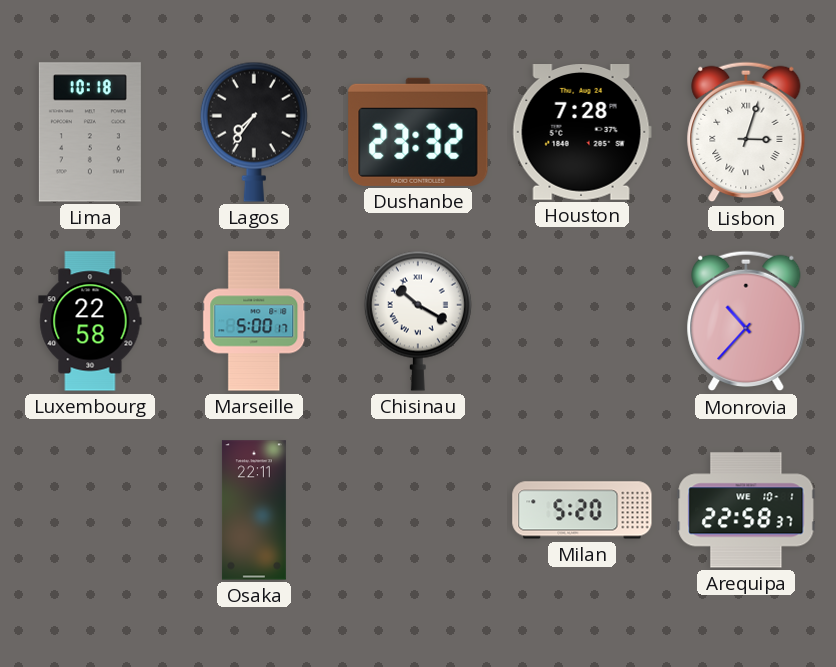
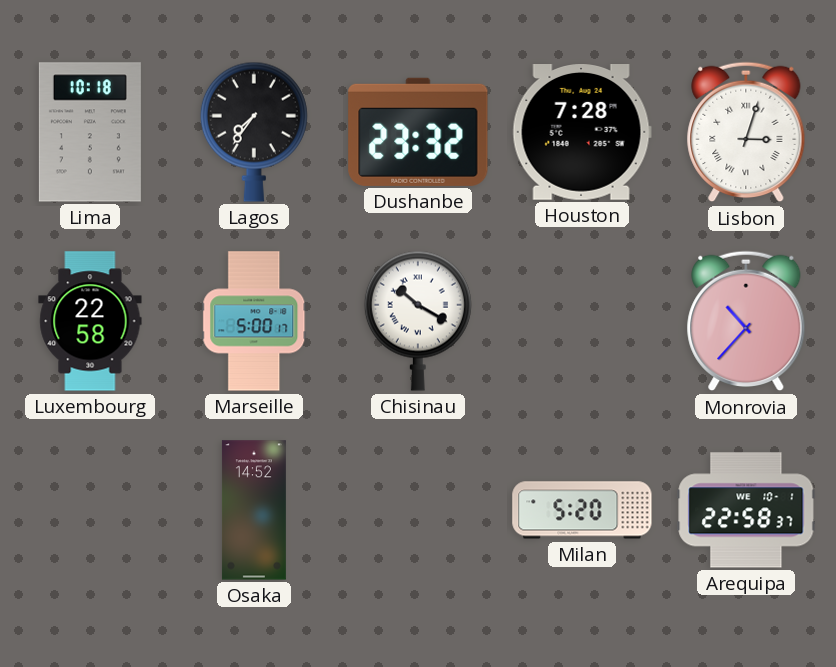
Osaka: 22:11 -> 14:52 (254, 510)
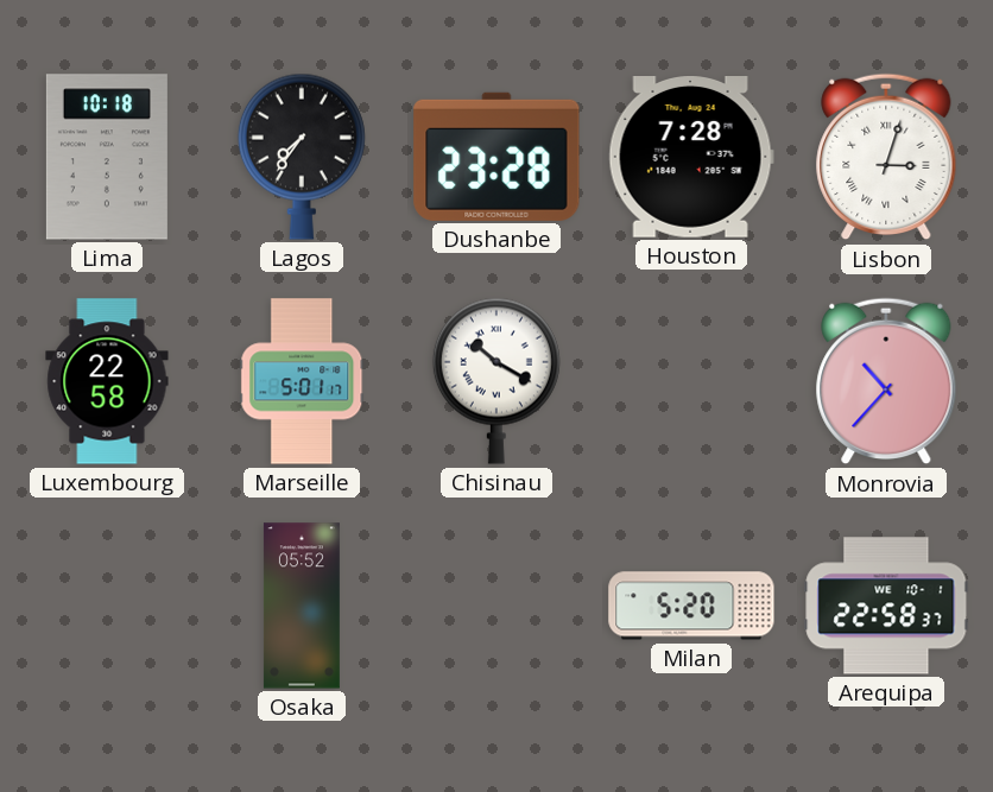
Dushanbe: 23:32 -> 23:28 (496, 157)
Marseille: 5:00 -> 5:01 (302, 381)
Osaka: 14:52 -> 05:52 (302, 606)
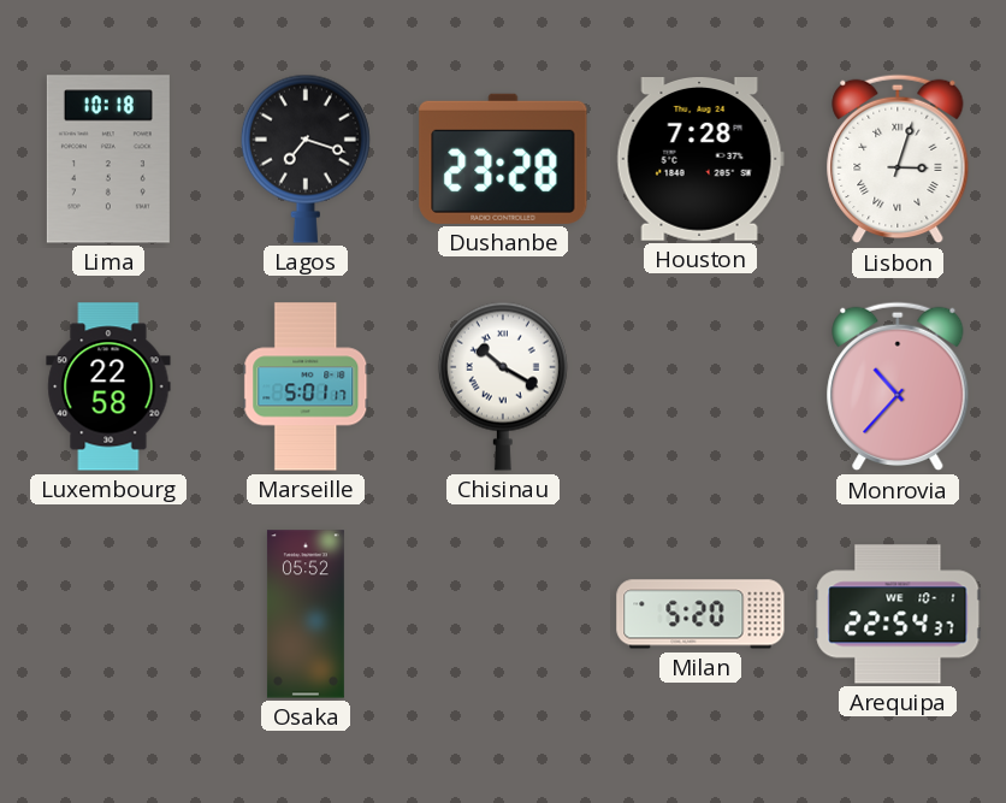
Lagos: 7:36 -> 7:18 (306, 159)
Arequipa: 22:58 -> 22:54 (898, 614)
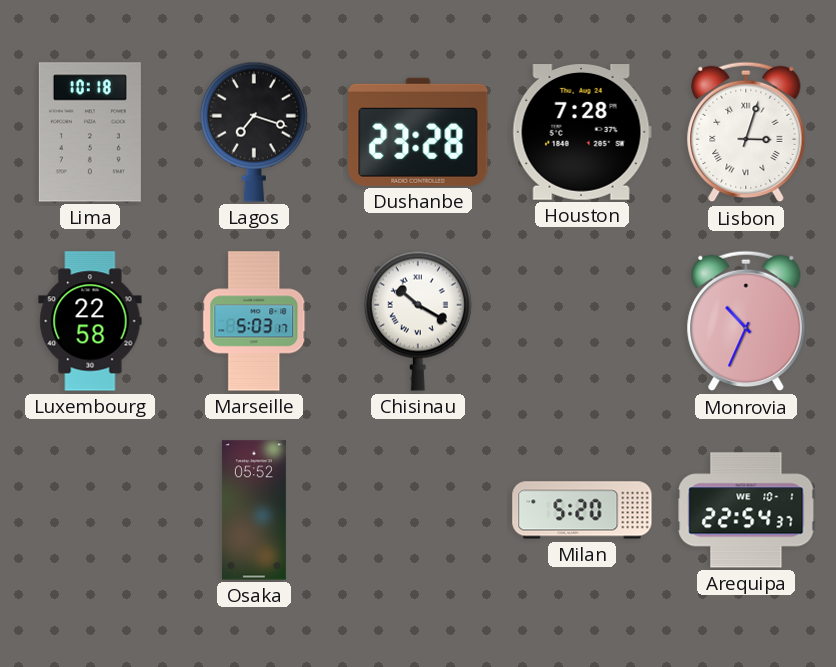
Marseille: 5:01 -> 5:03 (254, 321)
Monrovia: 10:37 -> 10:34 (746, 321)
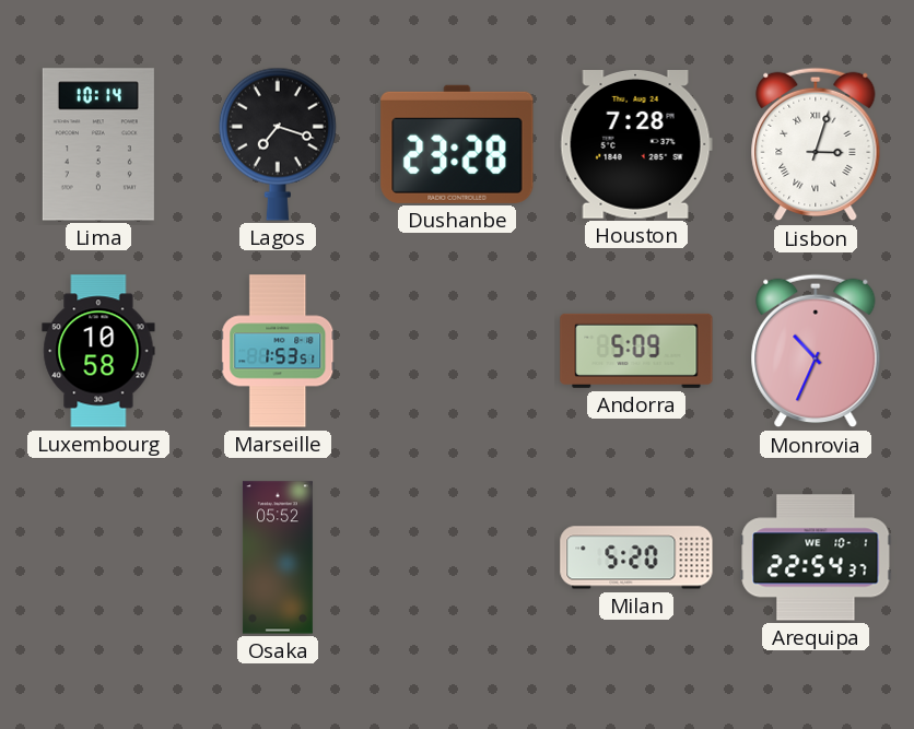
Lima: 10:18 -> 10:14 (98, 144)
Luxembourg: 22:58 -> 10:58 (98, 351)
Marseille: 5:03 -> 1:53 (278, 351)
Chisinau: 10:20 -> none (418, 321)
Andorra: none -> 5:09 (636, 351)
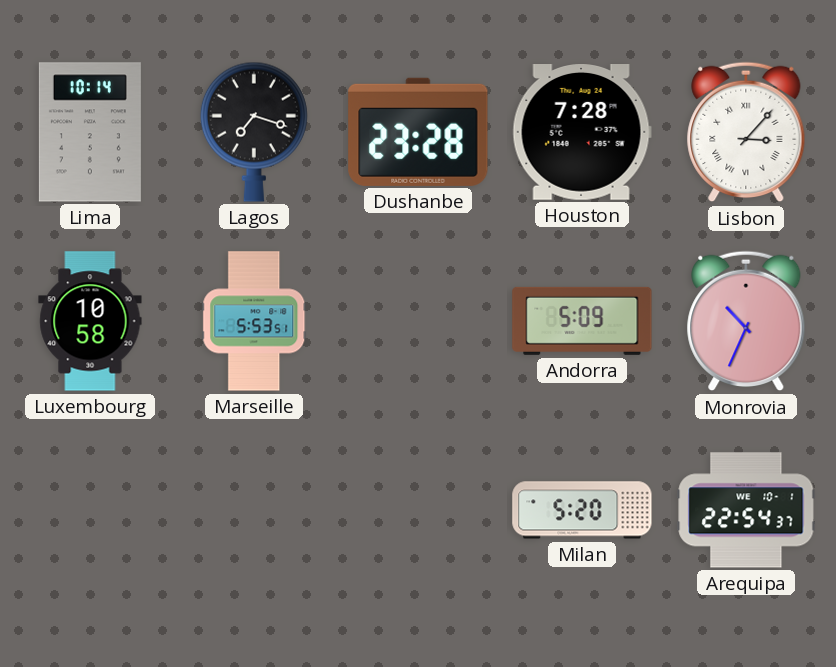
Lisbon: 3:03 -> 3:07 (746, 132)
Marseille: 1:53 -> 5:53 (254, 321)
Osaka: 05:52 -> none (278, 557)
